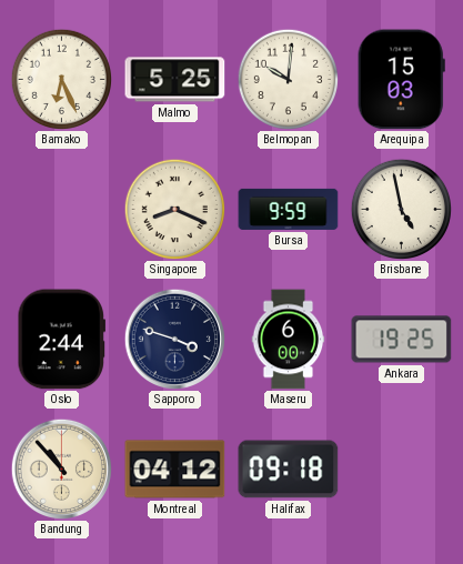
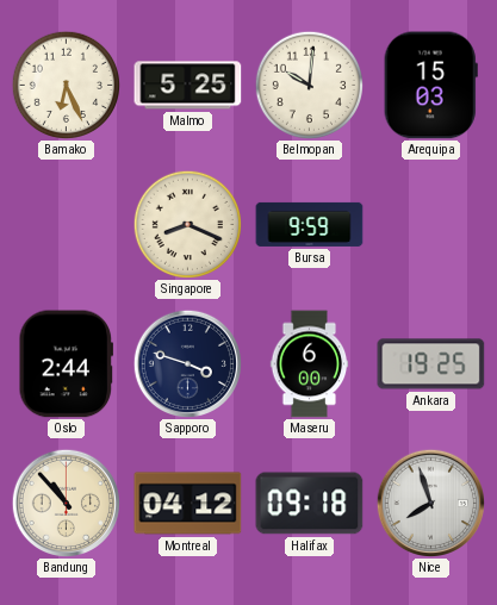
Brisbane: 4:58 -> none (401, 209)
Nice: none -> 7:57 (430, 503)
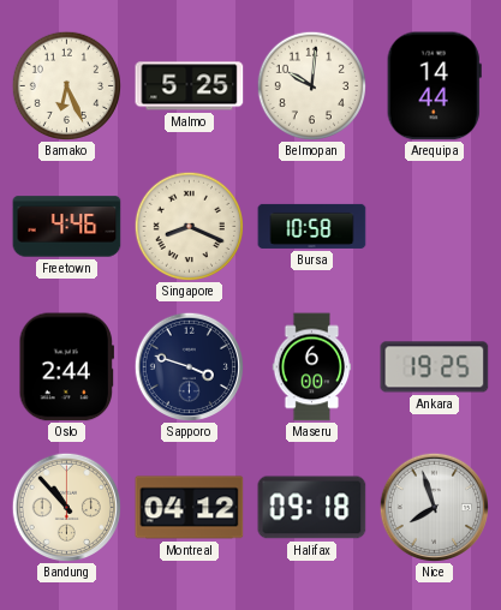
Arequipa: 15:03 -> 14:44 (434, 86)
Freetown: none -> 4:46 (67, 227)
Bursa: 9:59 -> 10:58 (312, 226)
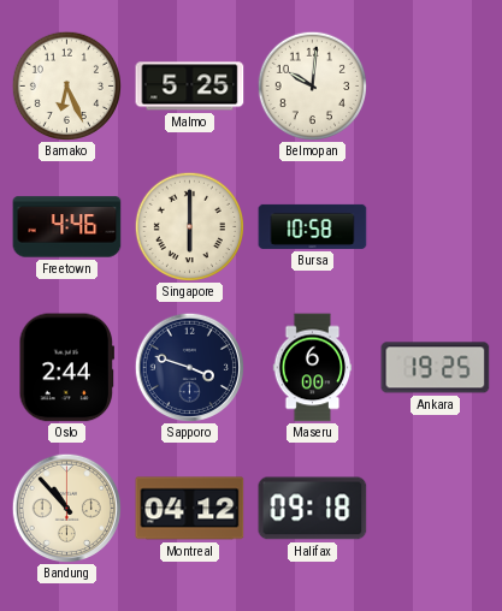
Arequipa: 14:44 -> none (434, 86)
Singapore: 8:19 -> 6:00 (189, 226)
Nice: 7:57 -> none (434, 507)
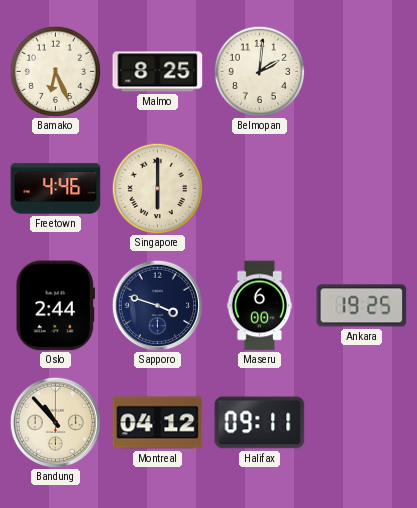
Malmo: 5:25 -> 8:25 (158, 72)
Belmopan: 10:01 -> 2:01 (259, 71)
Bursa: 10:58 -> none (313, 226)
Halifax: 09:18 -> 09:11 (260, 423)
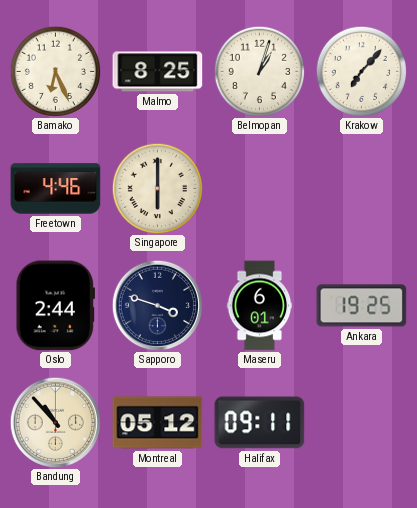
Belmopan: 2:01 -> 1:03 (259, 71)
Krakow: none -> 7:07 (361, 71)
Maseru: 6:00 -> 6:01 (260, 306)
Montreal: 04:12 -> 05:12 (158, 423)
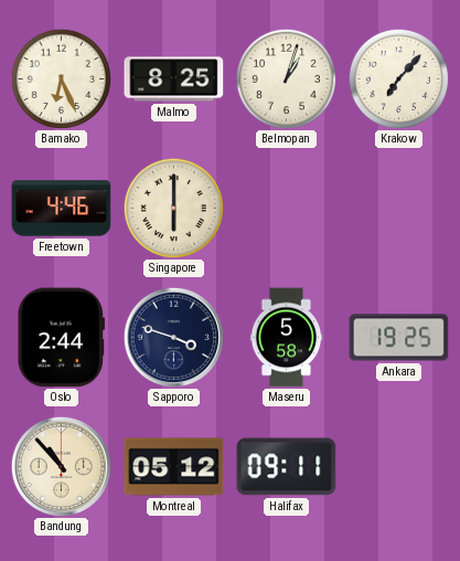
Maseru: 6:01 -> 5:58 (287, 338)
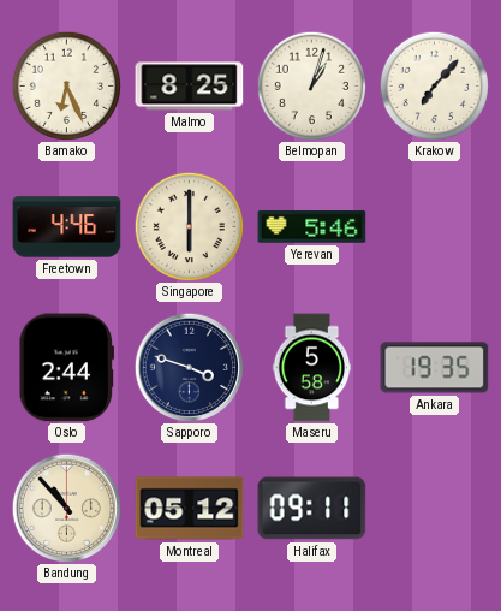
Yerevan: none -> 5:46 (312, 227)
Ankara: 19:25 -> 19:35 (435, 368)
